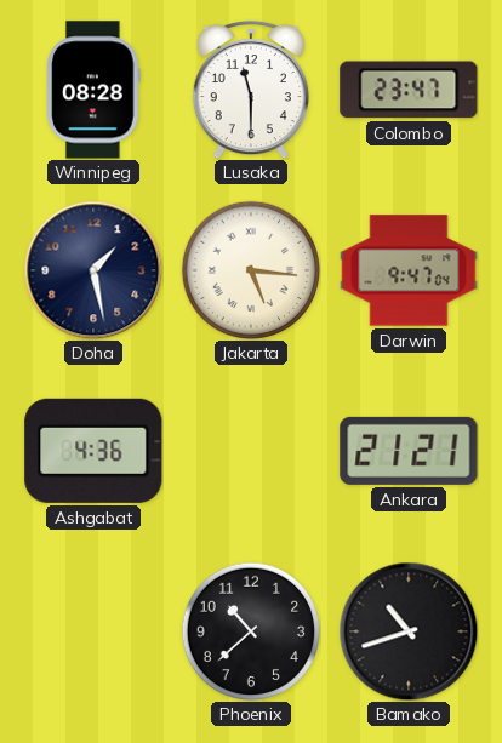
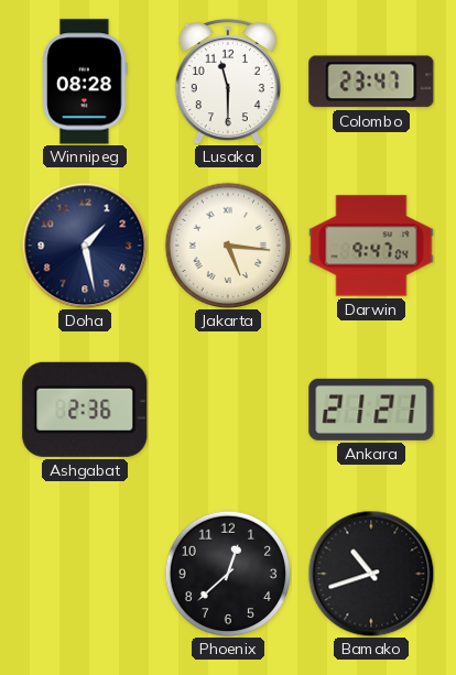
Ashgabat: 4:36 -> 2:36 (85, 410)
Phoenix: 10:38 -> 12:38 (228, 574)
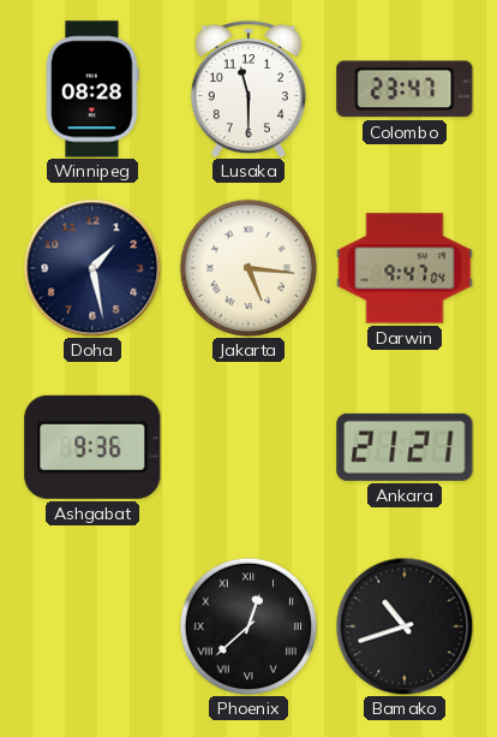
Ashgabat: 2:36 -> 9:36 (92, 447)
Phoenix numerals: Arabic -> Roman (248, 626)
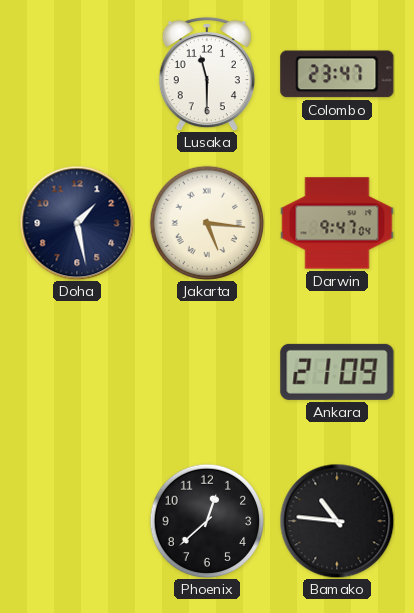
Winnipeg: 08:28 -> none (92, 89)
Ashgabat: 9:36 -> none (92, 447)
Ankara: 21:21 -> 21:09 (337, 372)
Phoenix numerals: Roman -> Arabic (207, 521)
Bamako: 10:42 -> 10:46 (337, 521)
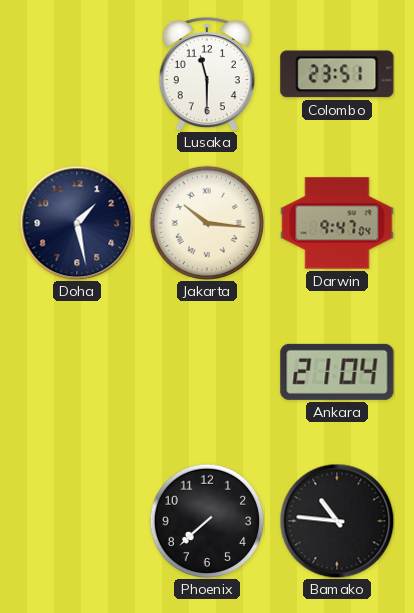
Colombo: 23:47 -> 23:51 (337, 74)
Jakarta: 5:16 -> 10:16 (207, 223)
Ankara: 21:09 -> 21:04 (337, 372)
Phoenix: 12:38 -> 7:38 (207, 521)
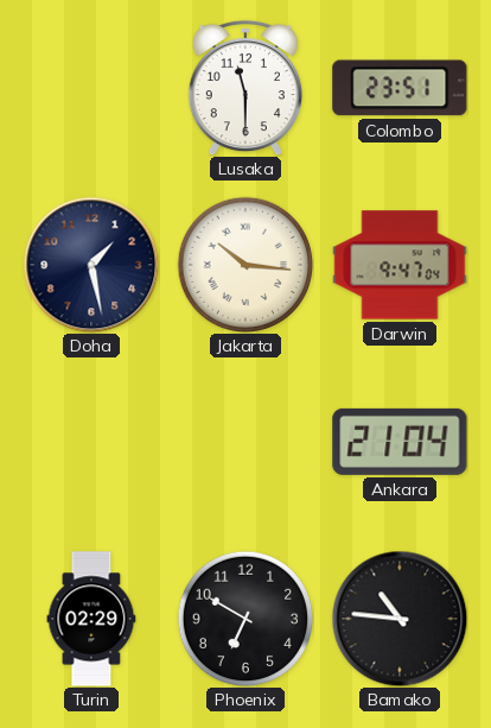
Turin: none -> 02:29 (91, 619)
Phoenix: 7:38 -> 6:50 (245, 619)
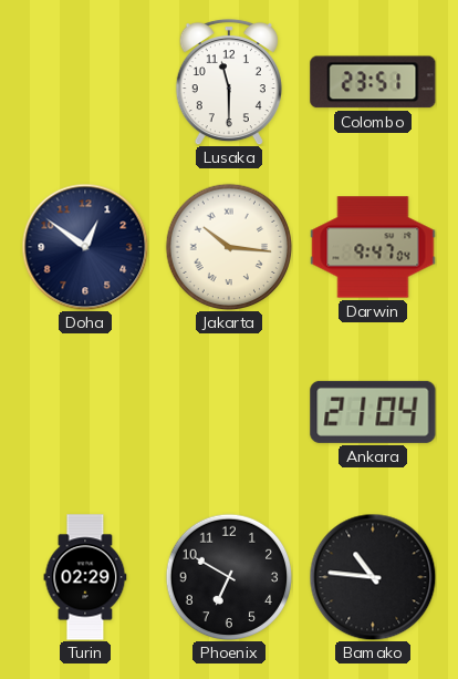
Doha: 1:28 -> 12:51 (85, 247)
